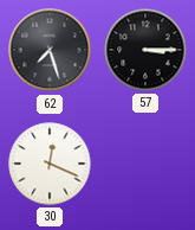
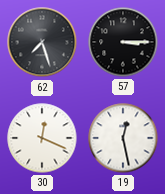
19: none -> 12:28 (123, 138)
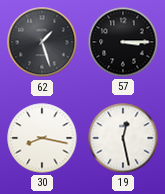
62: 7:27 -> 1:27 (42, 42)
30: 12:19 -> 8:17 (42, 138)
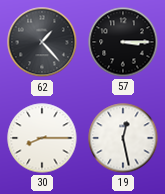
62: 1:27 -> 1:23 (42, 42)
30: 8:17 -> 8:15 (42, 138)
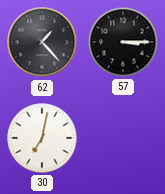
30: 8:15 -> 7:02 (42, 138)
19: 12:28 -> none (123, 138)
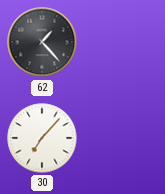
57: 3:15 -> none (123, 42)
30: 7:02 -> 7:07 (42, 138)
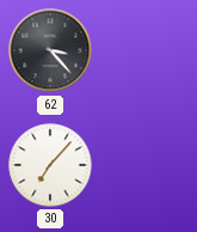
62: 1:23 -> 3:23 (50, 50)
